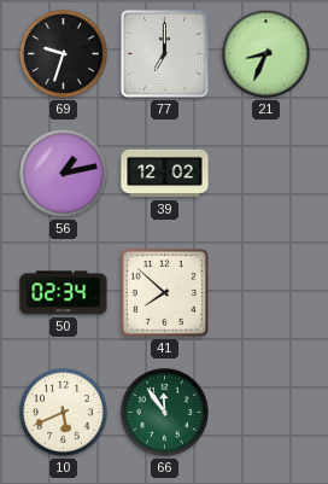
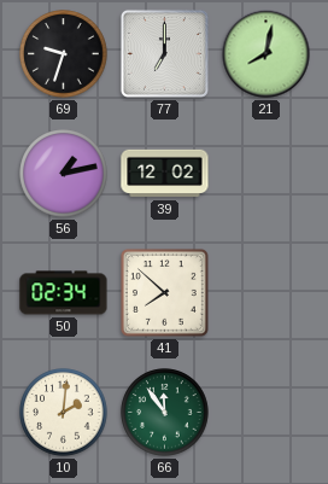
21: 8:34 -> 8:02 (266, 54)
10: 5:41 -> 2:01 (64, 413)
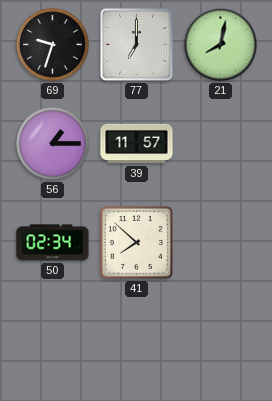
56: 1:13 -> 1:15 (53, 144)
39: 12:02 -> 11:57 (137, 144)
10: 2:01 -> none (64, 413)
66: 11:54 -> none (165, 413)
